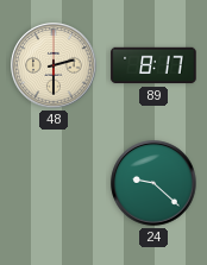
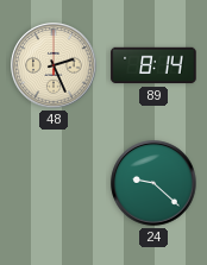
48: 2:30 -> 2:26 (54, 65)
89: 8:17 -> 8:14 (153, 65)
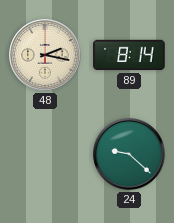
48: 2:26 -> 2:17 (45, 55)
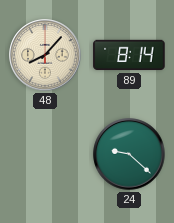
48: 2:17 -> 8:07 (45, 55)
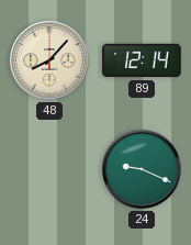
89: 8:14 -> 12:14 (142, 60)
24: 9:22 -> 9:19 (142, 169)
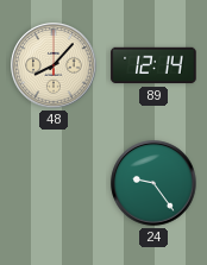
24: 9:19 -> 9:24 (153, 183)
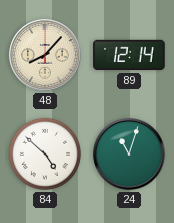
84: none -> 4:52 (45, 154)
24: 9:24 -> 11:03 (129, 154)
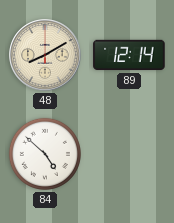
48: 8:07 -> 8:10 (45, 55)
24: 11:03 -> none (129, 154)
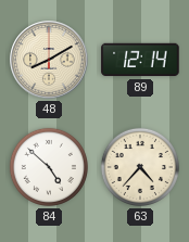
63: none -> 4:37 (140, 167)
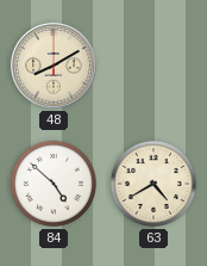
89: 12:14 -> none (140, 60)
63: 4:37 -> 4:40 (153, 184)
